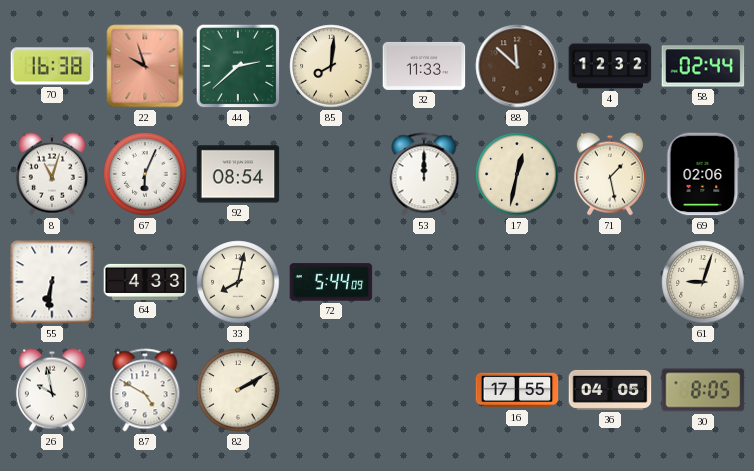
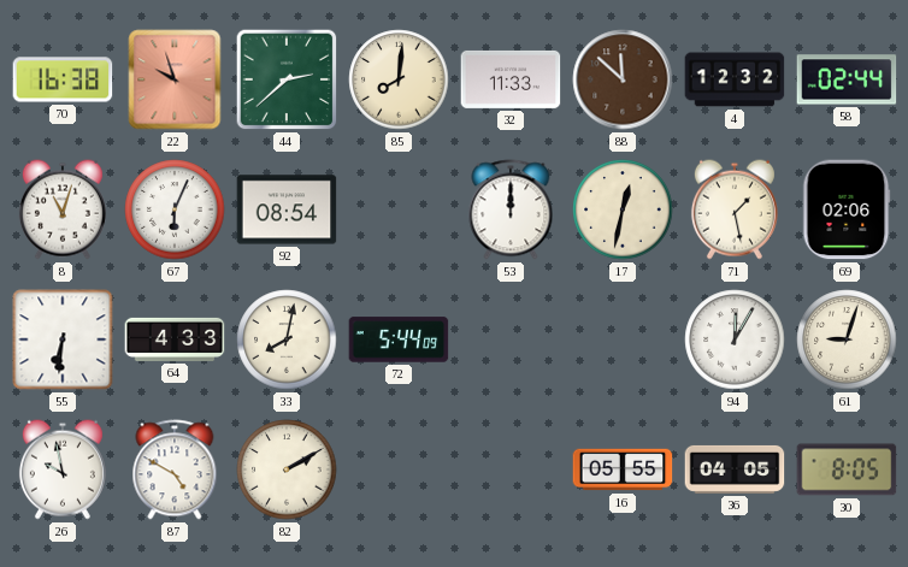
94: none -> 12:05 (735, 339)
16: 17:55 -> 05:55 (623, 469)
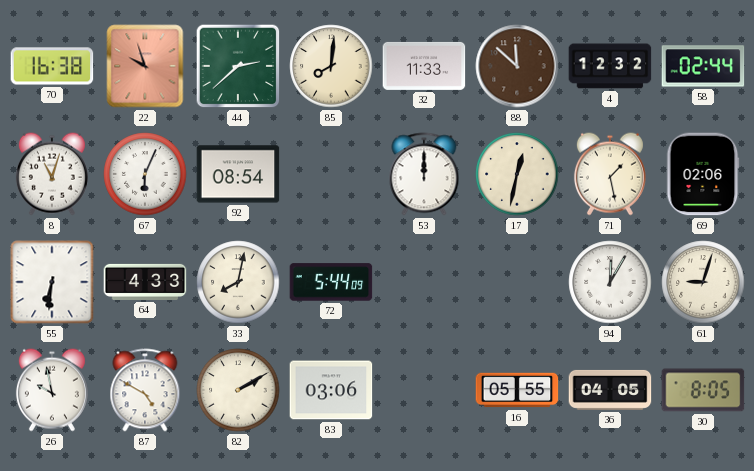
83: none -> 03:06 (331, 390)
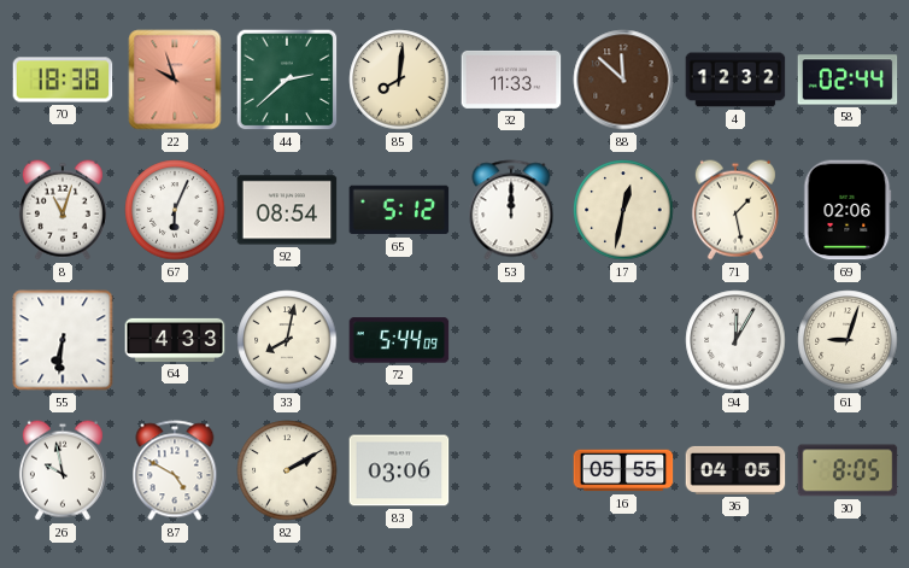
70: 16:38 -> 18:38 (63, 80)
65: none -> 5:12 (399, 210)
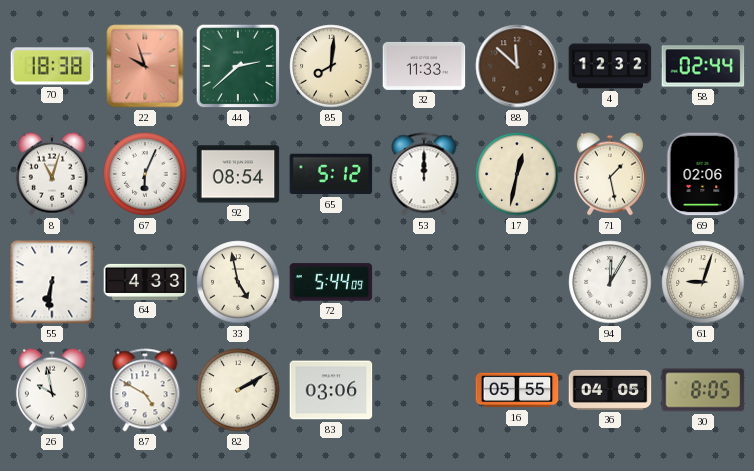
33: 8:02 -> 4:58 (238, 282)
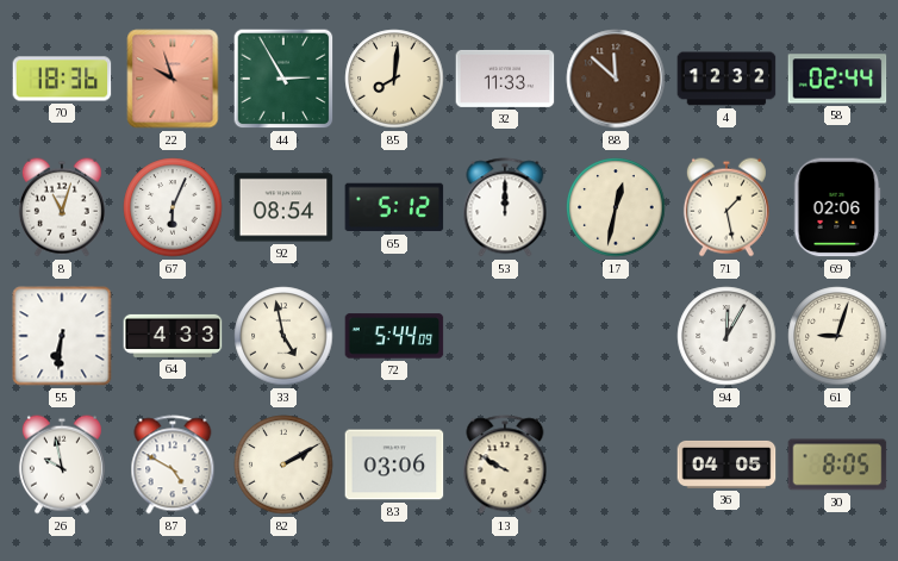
70: 18:38 -> 18:36 (62, 79)
44: 2:38 -> 2:55 (283, 79)
13: none -> 9:50 (505, 465)
16: 05:55 -> none (517, 390)
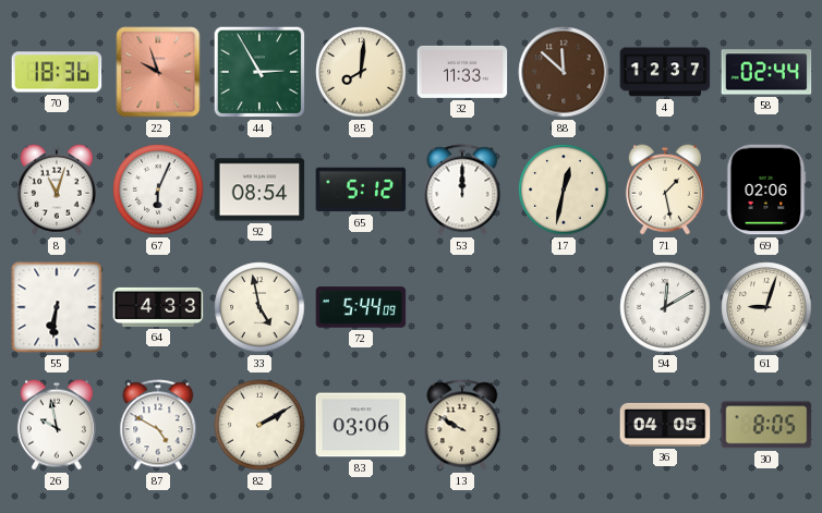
4: 12:32 -> 12:37 (665, 72)
94: 12:05 -> 12:10 (665, 307)
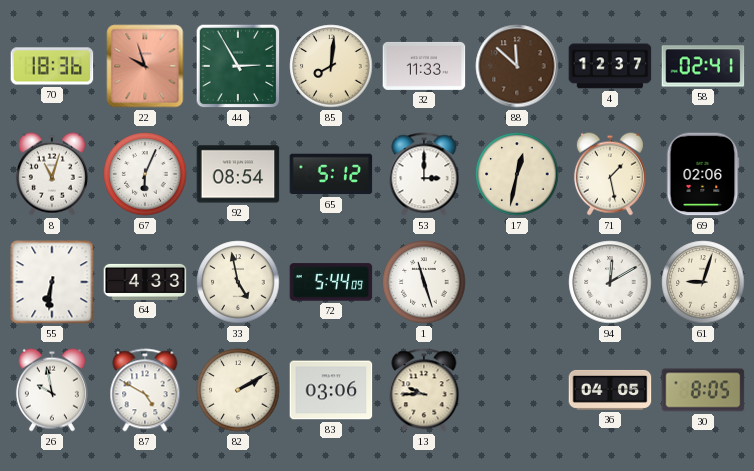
58: 02:44 -> 02:41 (703, 66)
53: 12:00 -> 3:00 (424, 174)
1: none -> 11:27 (424, 282)
13: 9:50 -> 9:45 (424, 390)
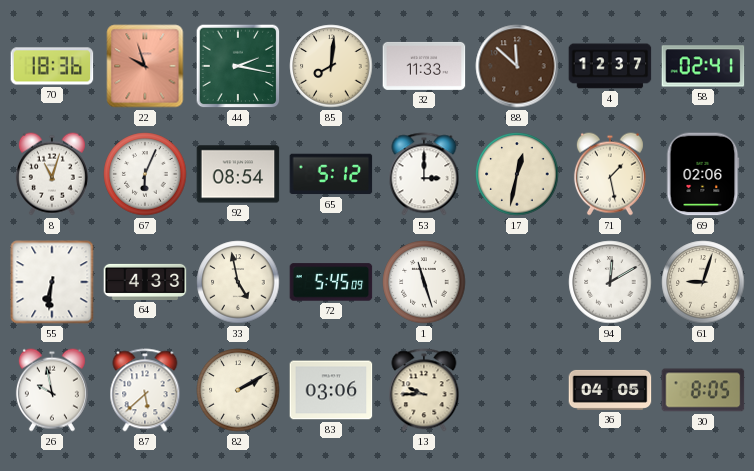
44: 2:55 -> 2:17 (238, 66)
72: 5:44 -> 5:45 (331, 282)
87: 4:50 -> 5:38 (145, 390)
